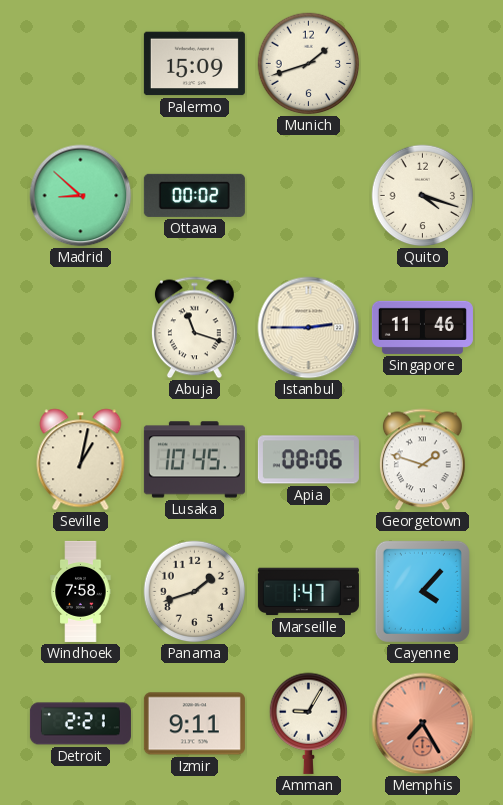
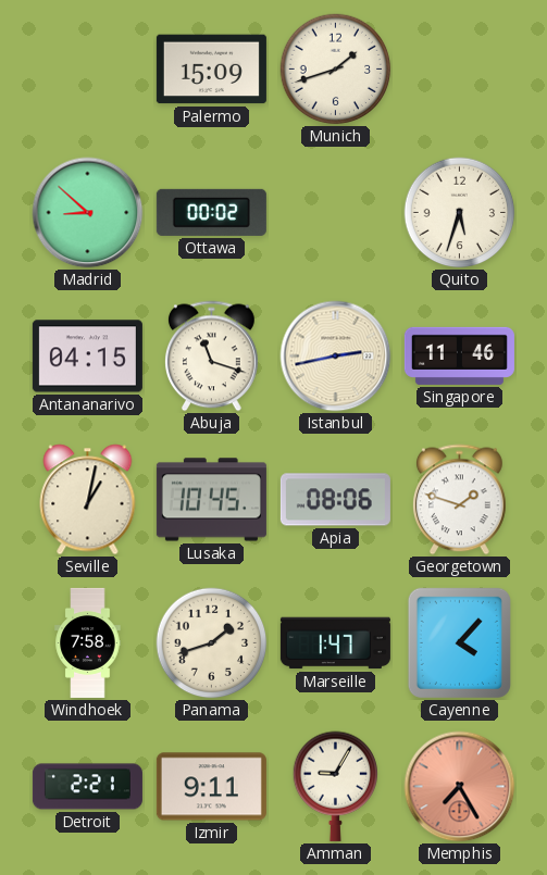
Quito: 4:18 -> 5:33 (460, 213)
Antananarivo: none -> 04:15 (87, 357)
Istanbul: 2:45 -> 2:43 (336, 357)
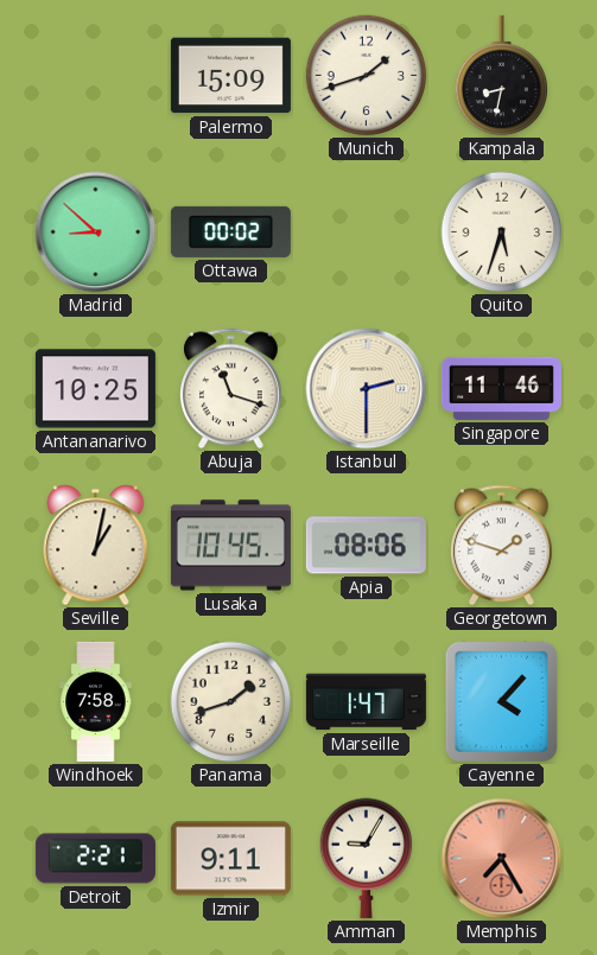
Kampala: none -> 8:32 (502, 76)
Antananarivo: 04:15 -> 10:25 (95, 389)
Istanbul: 2:43 -> 2:30 (367, 389)
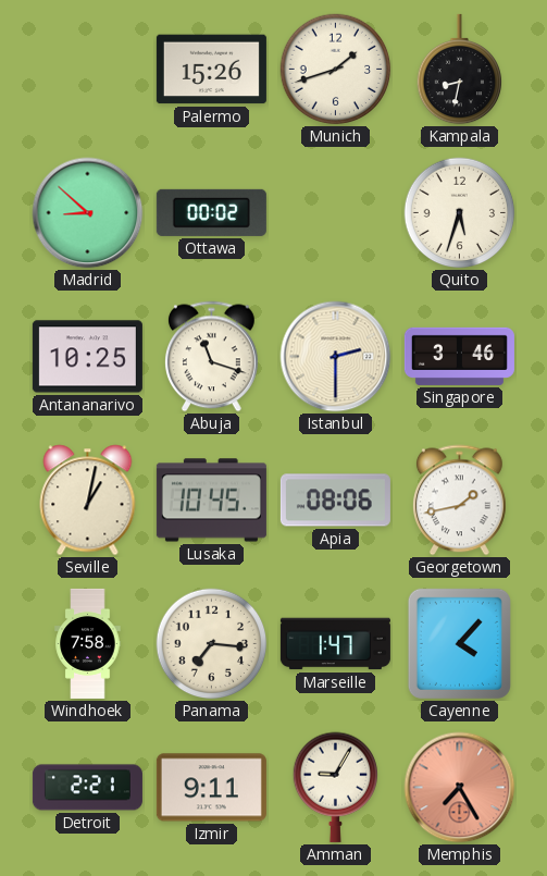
Palermo: 15:09 -> 15:26 (211, 70)
Singapore: 11:46 -> 3:46 (459, 356)
Georgetown: 1:48 -> 1:43 (460, 501)
Panama: 1:42 -> 7:16 (212, 644)
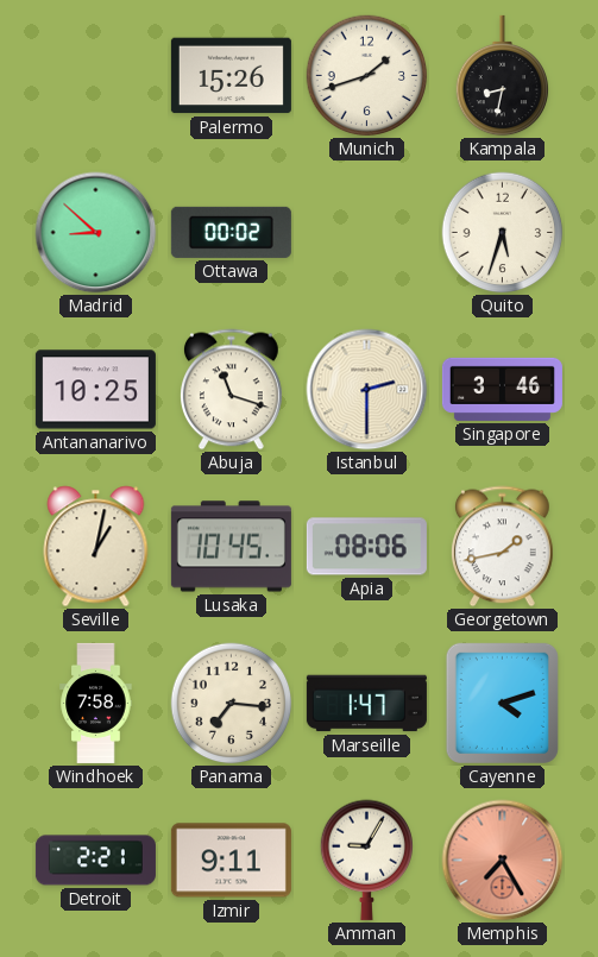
Cayenne: 4:07 -> 4:12 (502, 703)
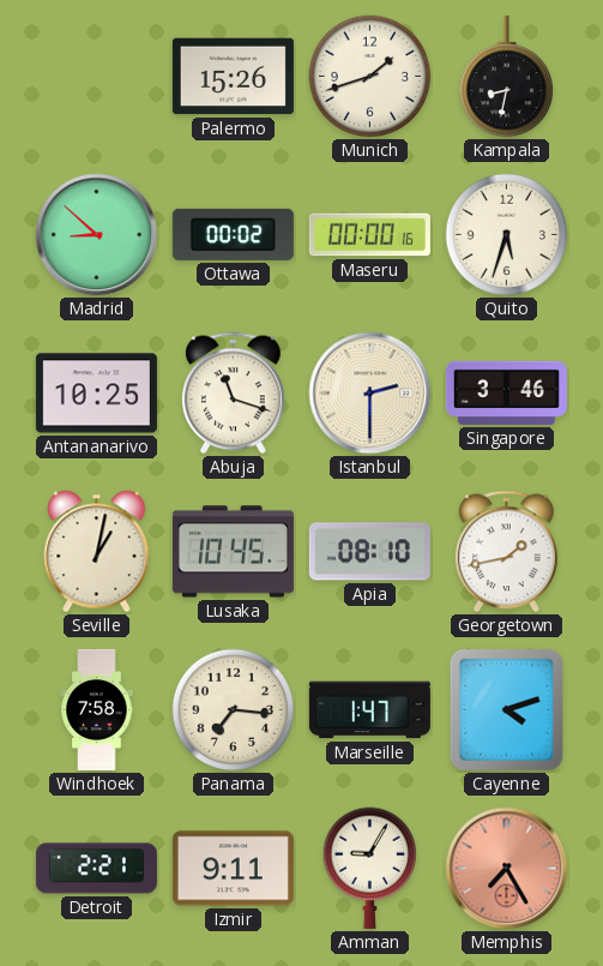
Maseru: none -> 00:00 (369, 235)
Apia: 08:06 -> 08:10 (369, 552)
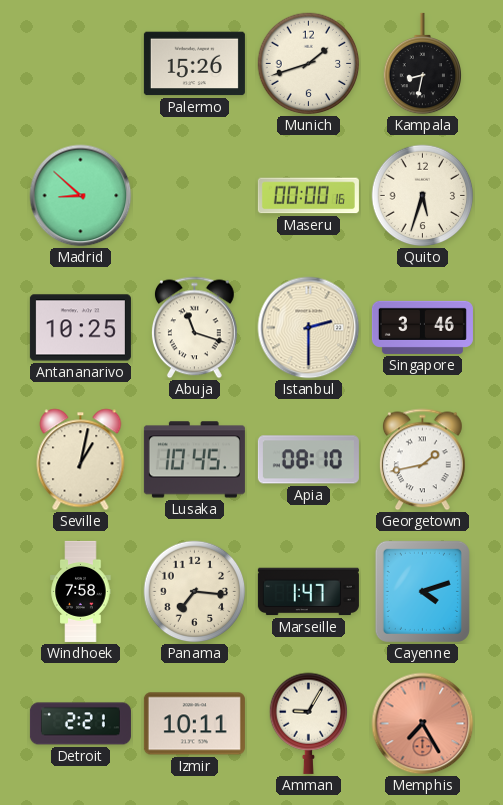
Ottawa: 00:02 -> none (233, 234)
Izmir: 9:11 -> 10:11 (194, 724)
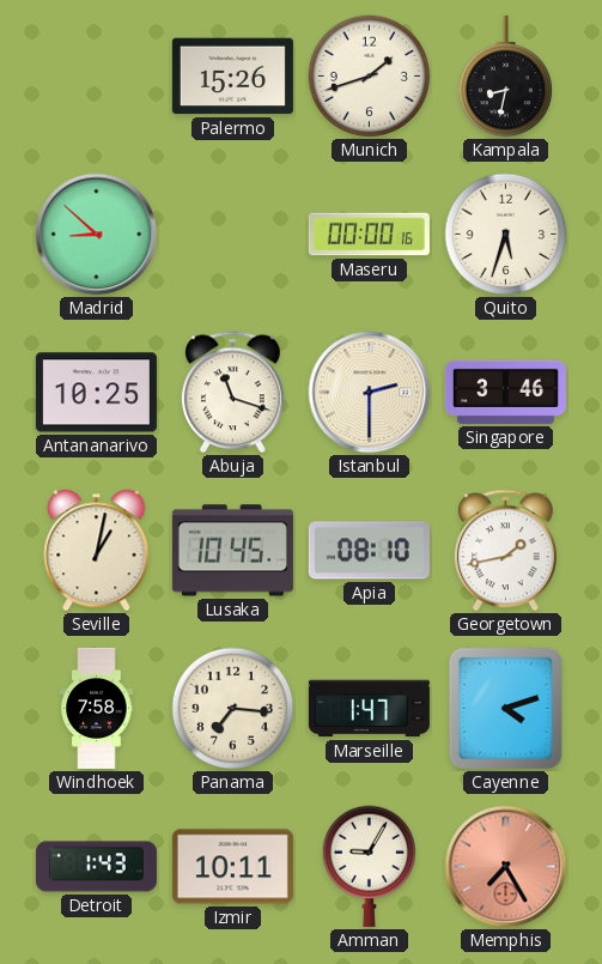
Detroit: 2:21 -> 1:43 (96, 867)
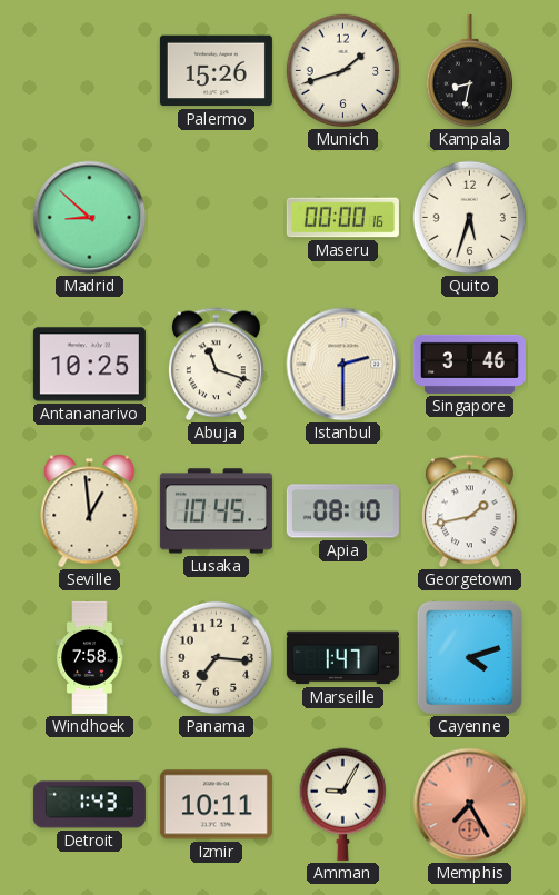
Seville: 1:02 -> 12:59 (90, 511)
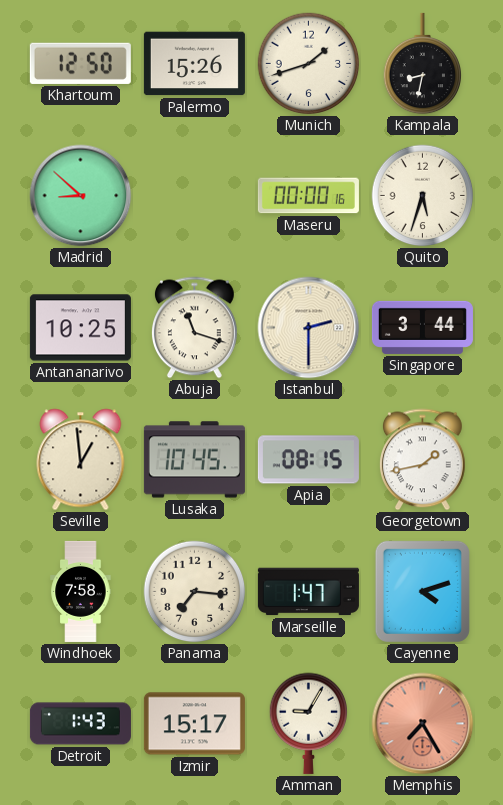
Khartoum: none -> 12:50 (80, 63)
Singapore: 3:46 -> 3:44 (422, 327)
Apia: 08:10 -> 08:15 (308, 460)
Izmir: 10:11 -> 15:17 (194, 724)
